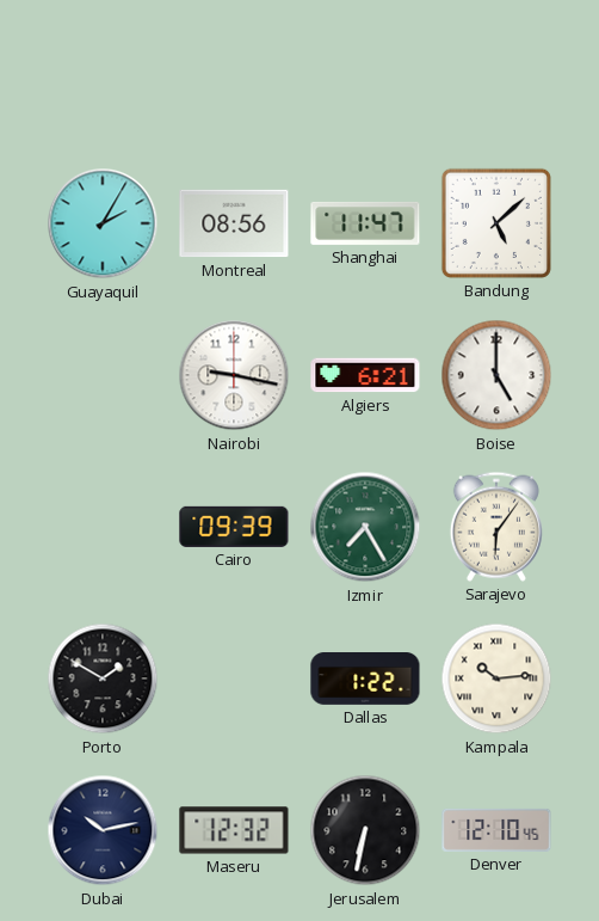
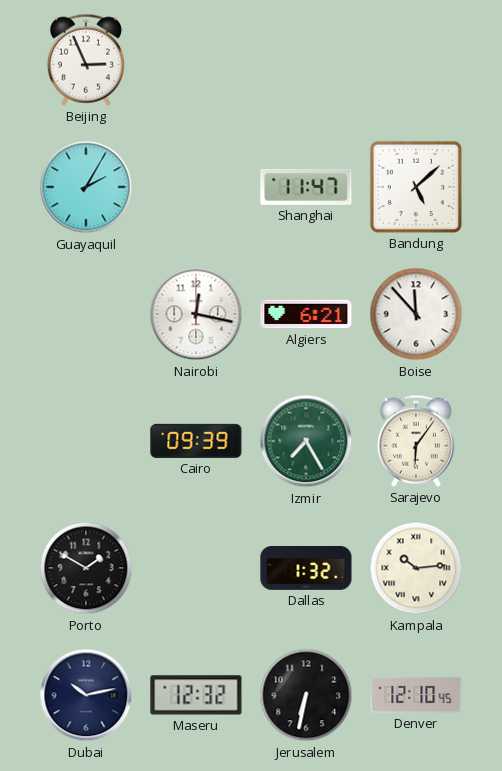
Beijing: none -> 2:56 (86, 60)
Montreal: 08:56 -> none (234, 223)
Nairobi: 9:17 -> 12:17 (196, 314)
Boise: 5:00 -> 11:53 (416, 314)
Dallas: 1:22 -> 1:32 (306, 569)
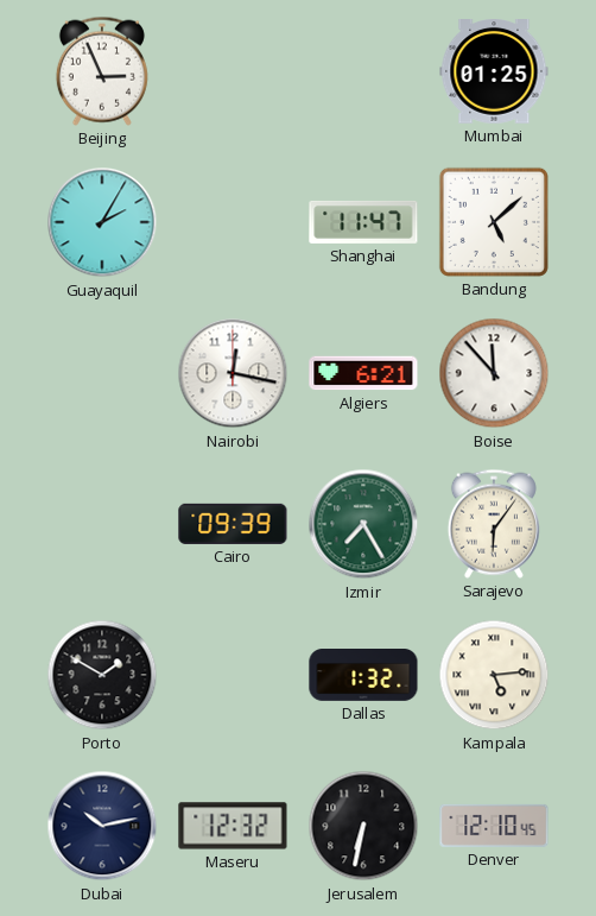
Mumbai: none -> 01:25 (494, 72)
Kampala: 10:14 -> 5:14 (494, 675)
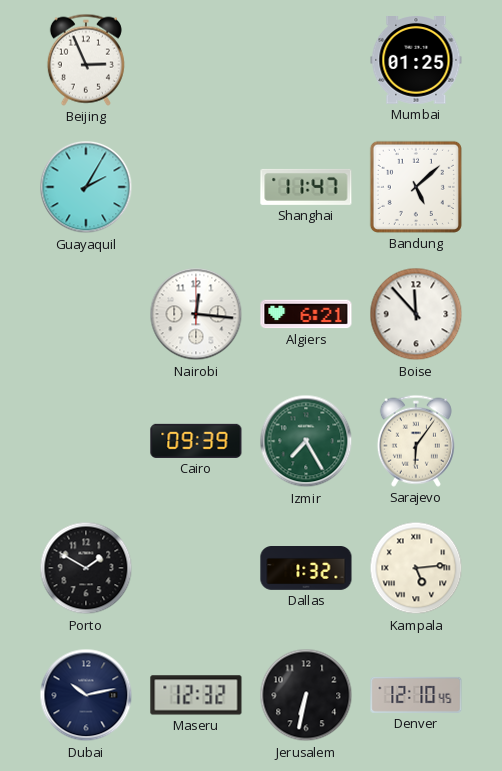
Nairobi: 12:17 -> 12:16 (196, 314)
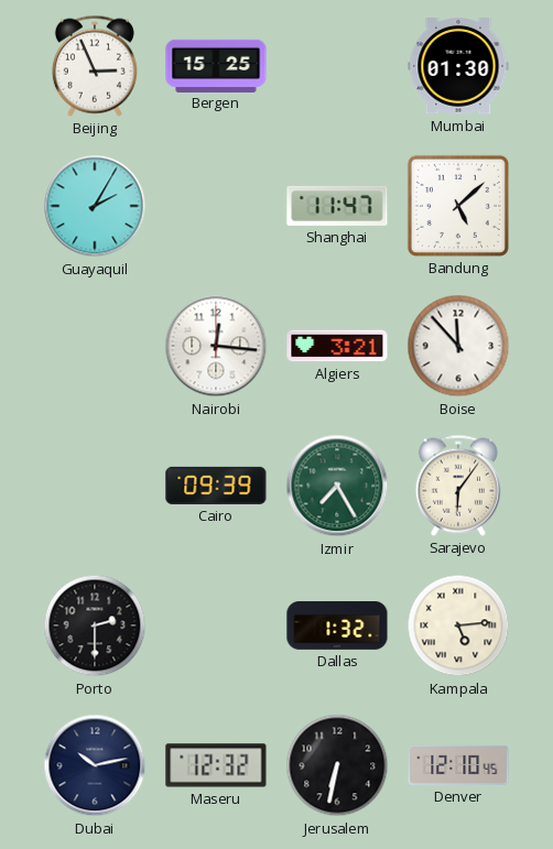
Bergen: none -> 15:25 (216, 65)
Mumbai: 01:25 -> 01:30 (458, 67)
Algiers: 6:21 -> 3:21 (337, 346)
Porto: 1:50 -> 2:30 (95, 625)
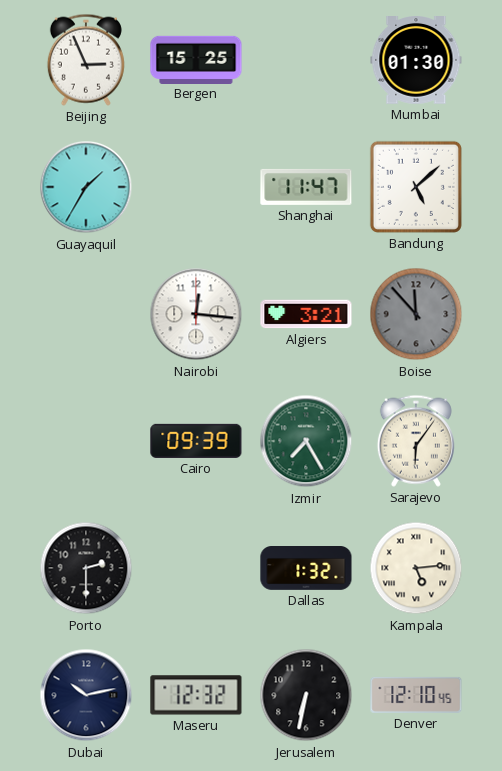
Guayaquil: 2:05 -> 1:35 (86, 187)
Boise dial: white -> grey (416, 314)
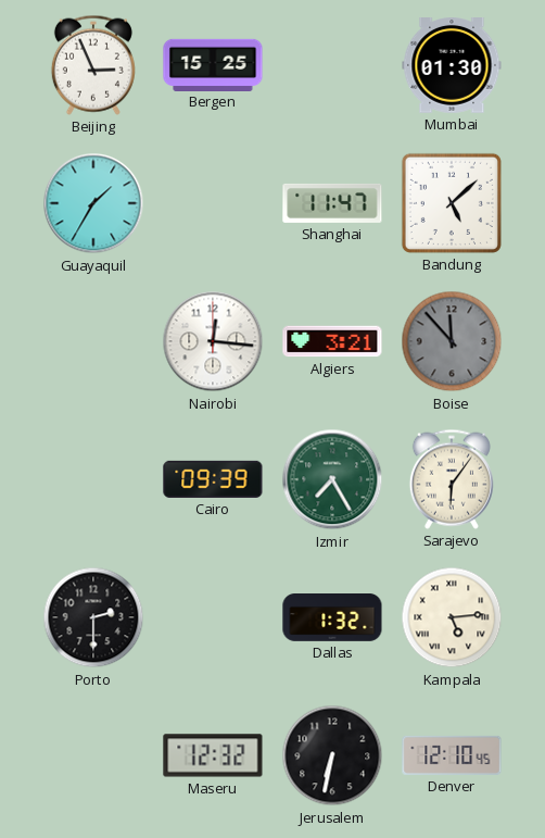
Dubai: 10:13 -> none (86, 695)
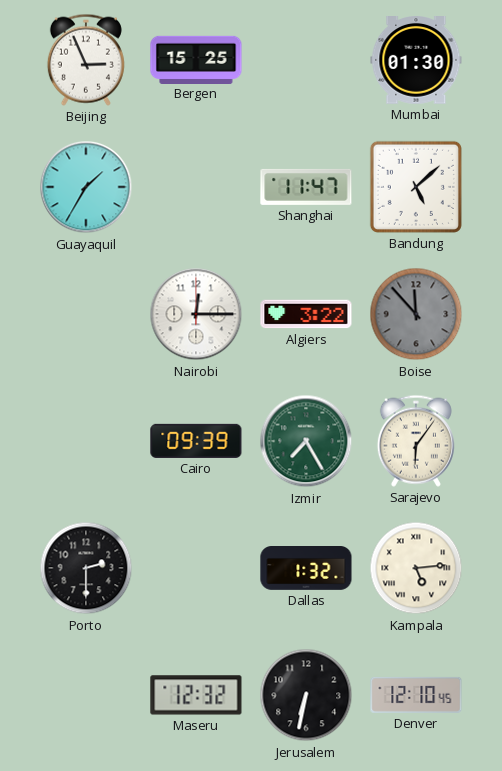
Nairobi: 12:16 -> 12:15 (196, 314)
Algiers: 3:21 -> 3:22 (306, 314)
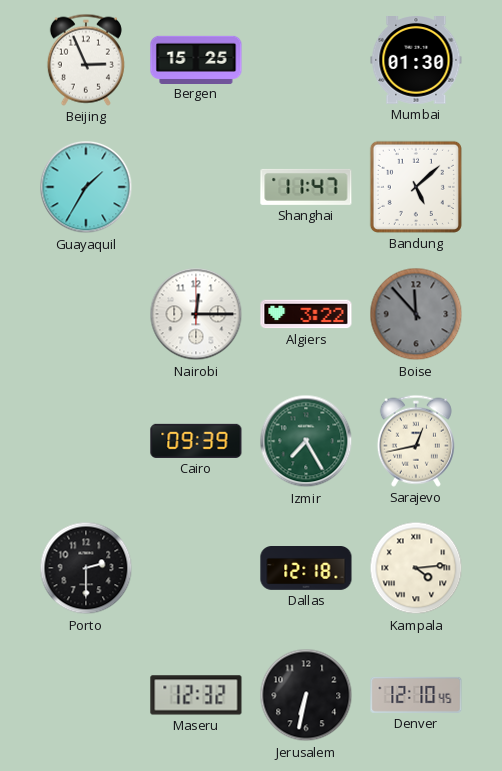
Sarajevo: 6:06 -> 12:43 (416, 441)
Dallas: 1:32 -> 12:18 (306, 569)
Kampala: 5:14 -> 4:14 (416, 568)
